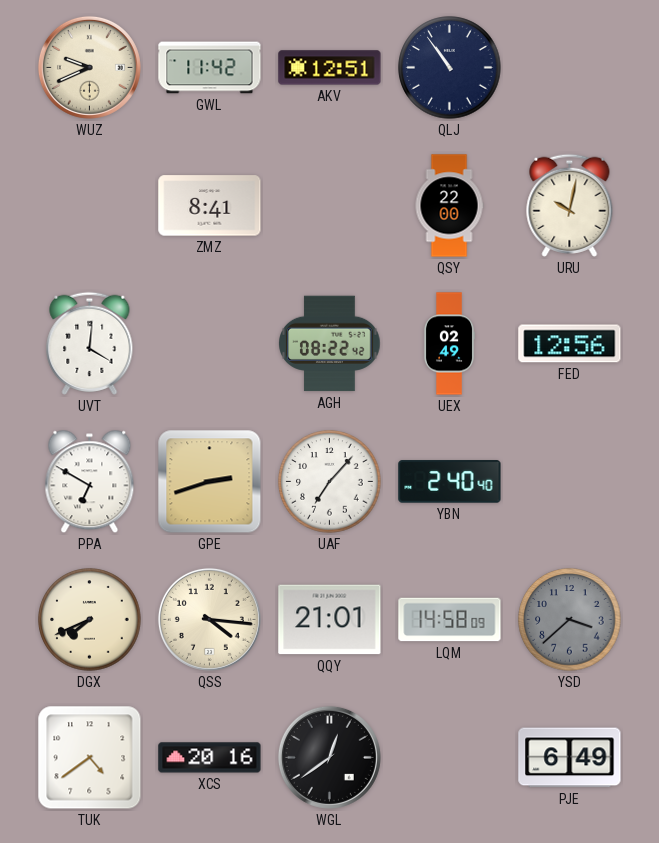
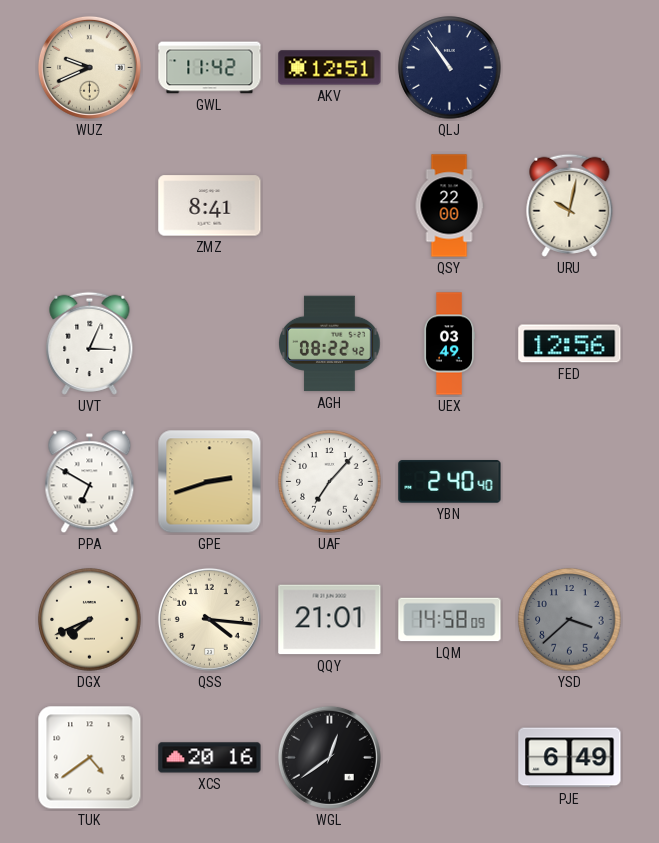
UVT: 4:01 -> 3:04 (90, 343)
UEX: 02:49 -> 03:49 (449, 344)
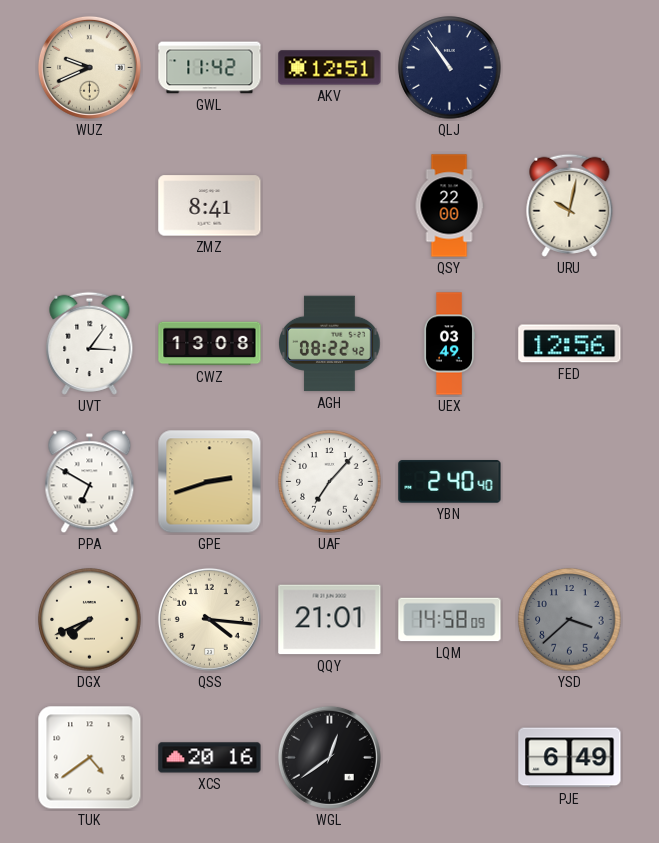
UVT: 3:04 -> 3:06 (90, 343)
CWZ: none -> 13:08 (210, 344)
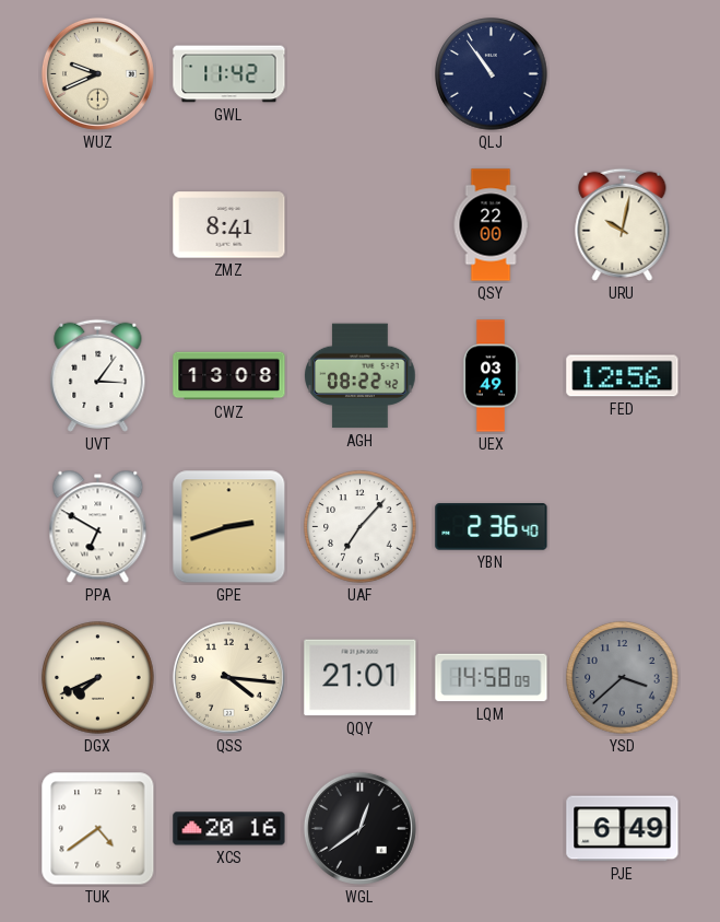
AKV: 12:51 -> none (330, 68)
YBN: 2:40 -> 2:36 (492, 527)
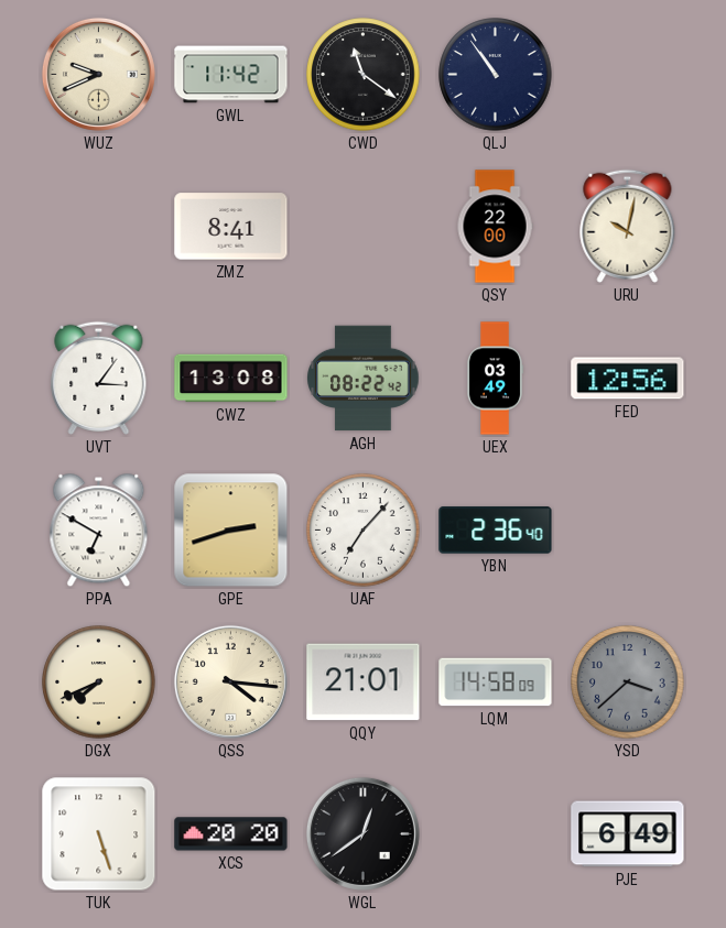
CWD: none -> 11:21 (364, 75)
TUK: 4:39 -> 5:27 (99, 834)
XCS: 20:16 -> 20:20 (231, 834)
